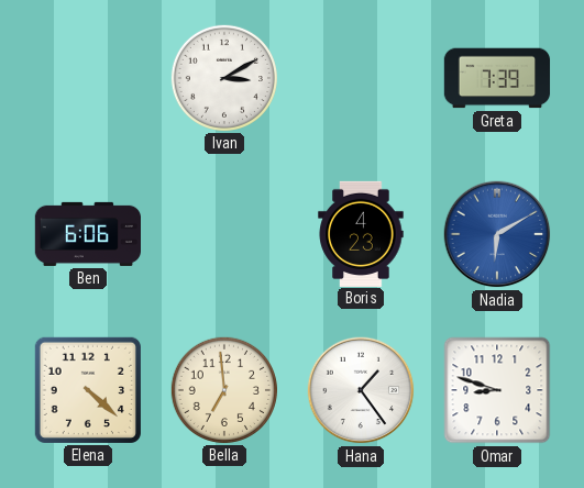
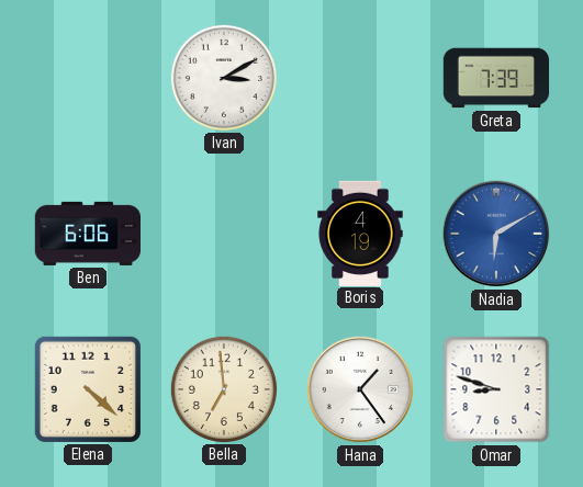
Boris: 4:23 -> 4:19 (360, 233)
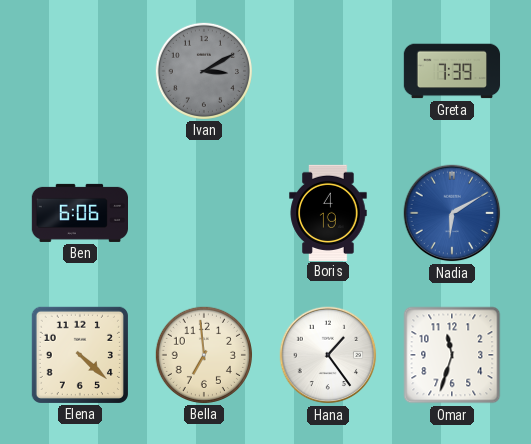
Ivan dial: white -> grey (203, 70)
Omar: 8:48 -> 11:33 (452, 355)
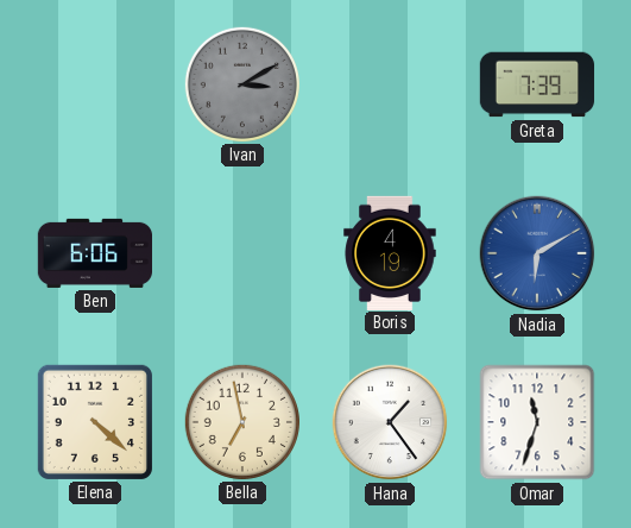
Bella: 6:59 -> 6:58 (241, 421)
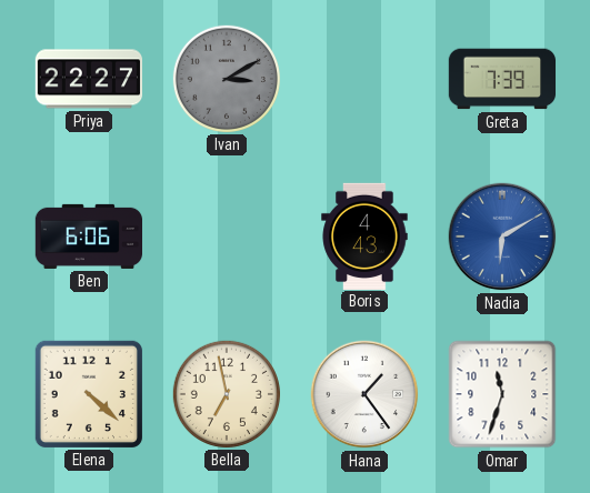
Priya: none -> 22:27 (88, 79)
Boris: 4:19 -> 4:43 (364, 235)
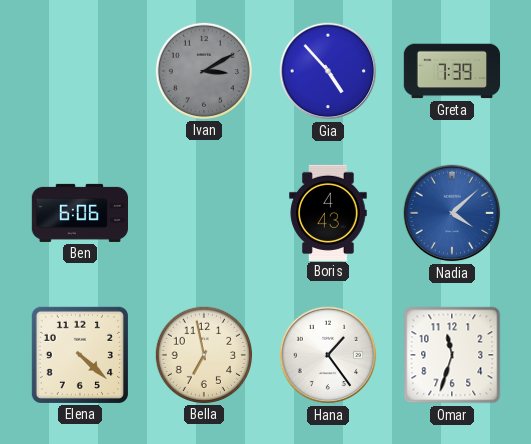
Priya: 22:27 -> none (88, 79)
Gia: none -> 4:53 (328, 71)
Nadia: 6:10 -> 4:08 (452, 213)
